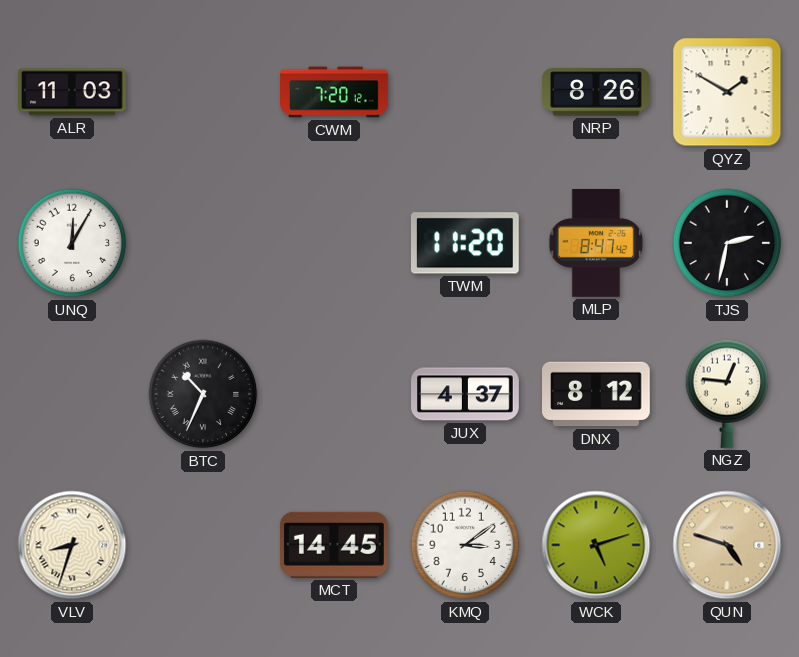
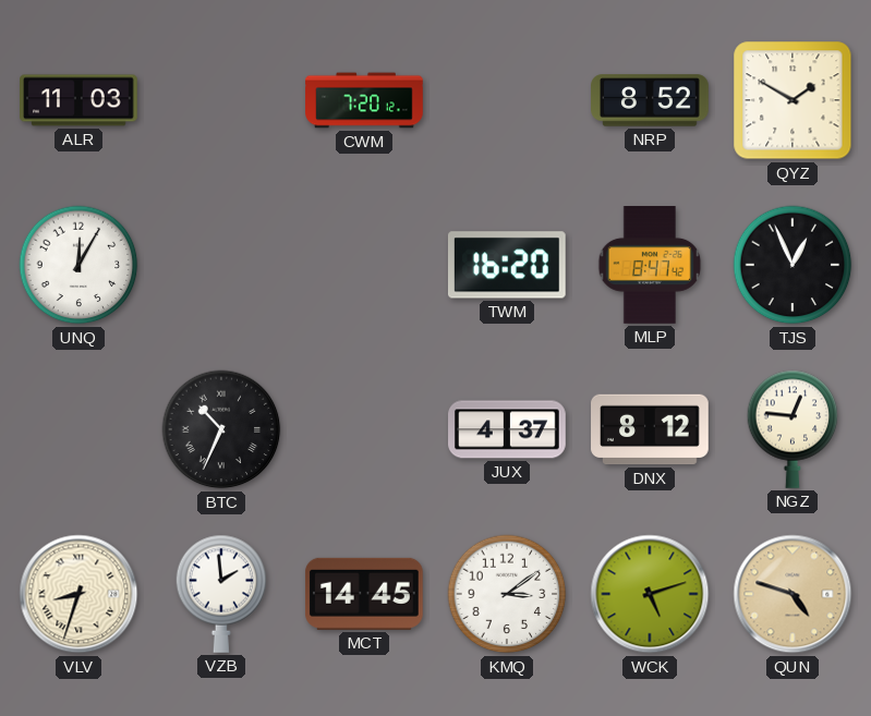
NRP: 8:26 -> 8:52 (650, 100)
TWM: 11:20 -> 16:20 (507, 265)
TJS: 2:32 -> 12:56 (793, 265)
VZB: none -> 1:59 (221, 594)
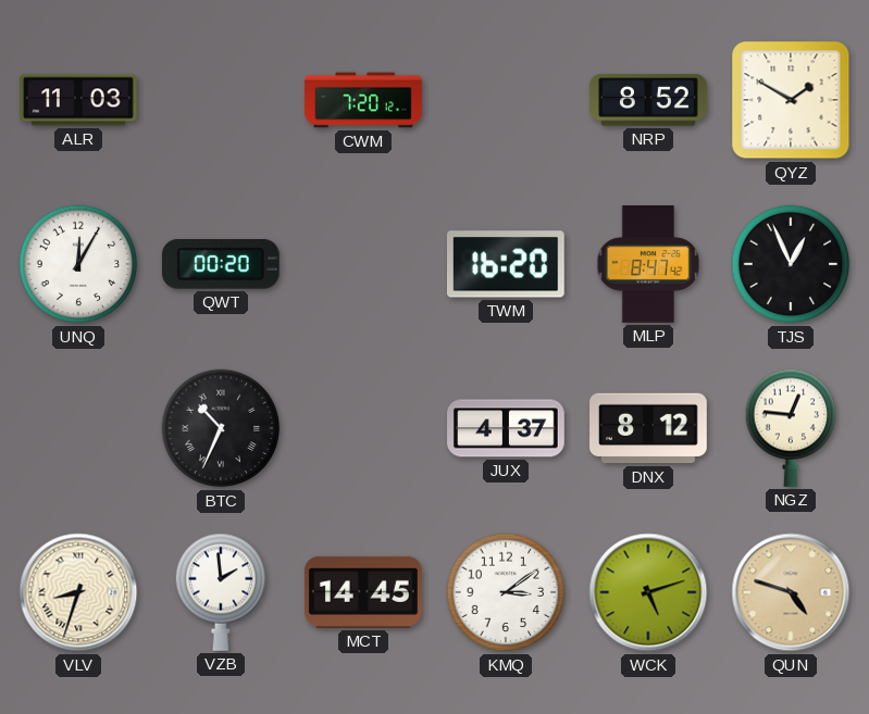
QWT: none -> 00:20 (221, 265)
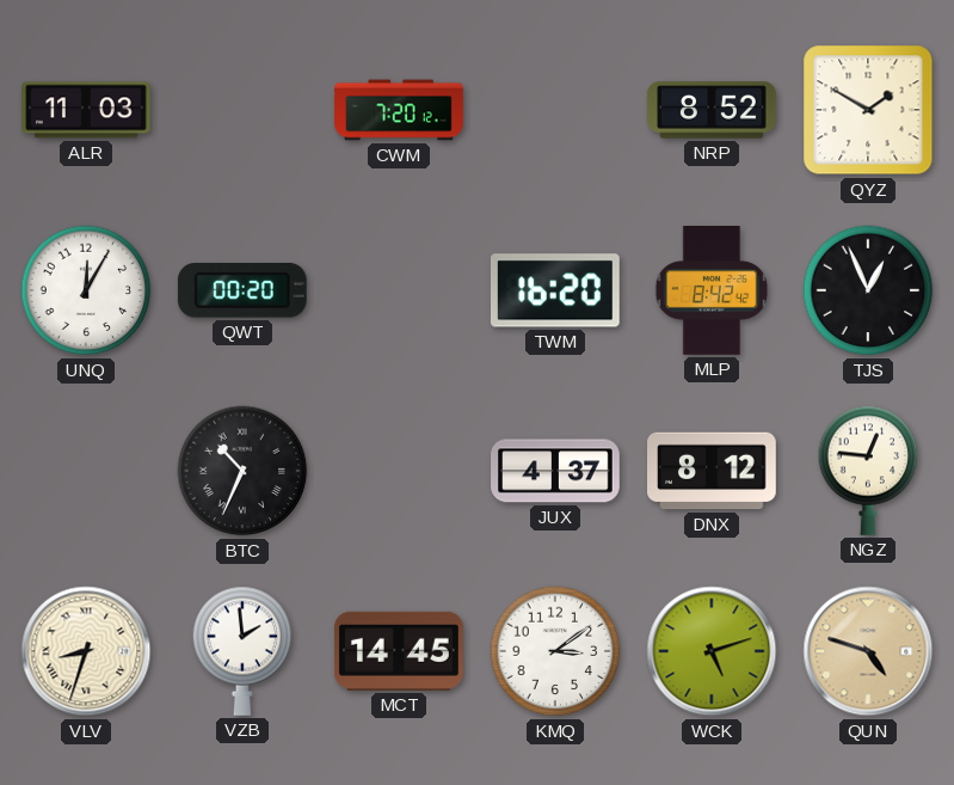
MLP: 8:47 -> 8:42 (712, 292)
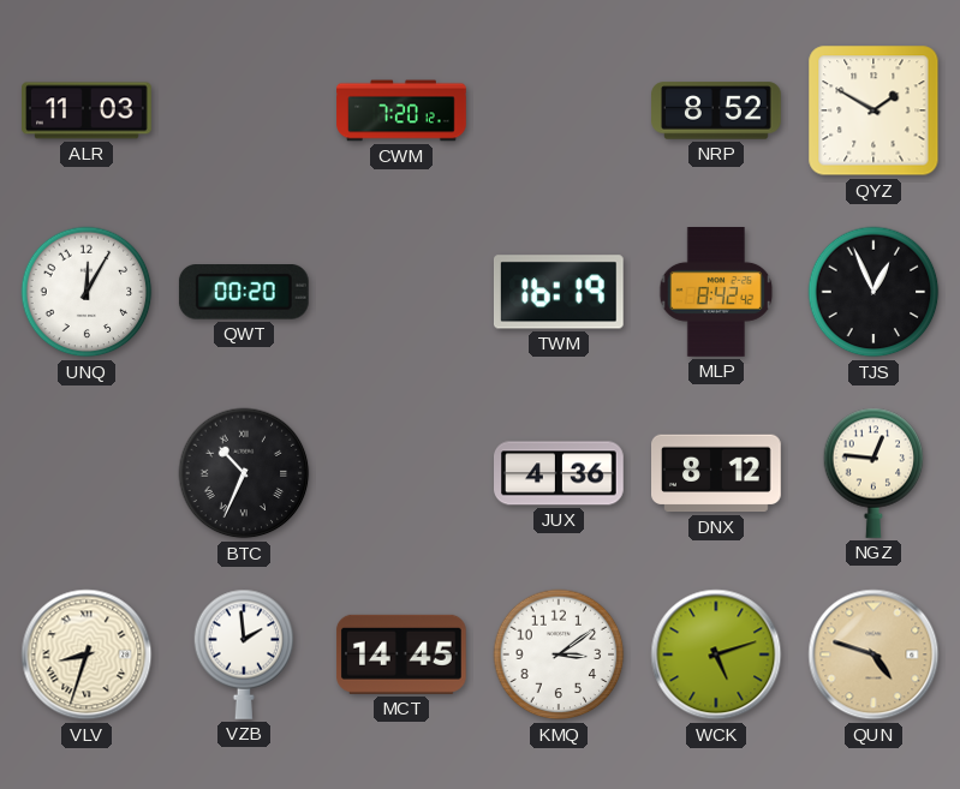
TWM: 16:20 -> 16:19 (559, 292)
JUX: 4:37 -> 4:36 (560, 473)
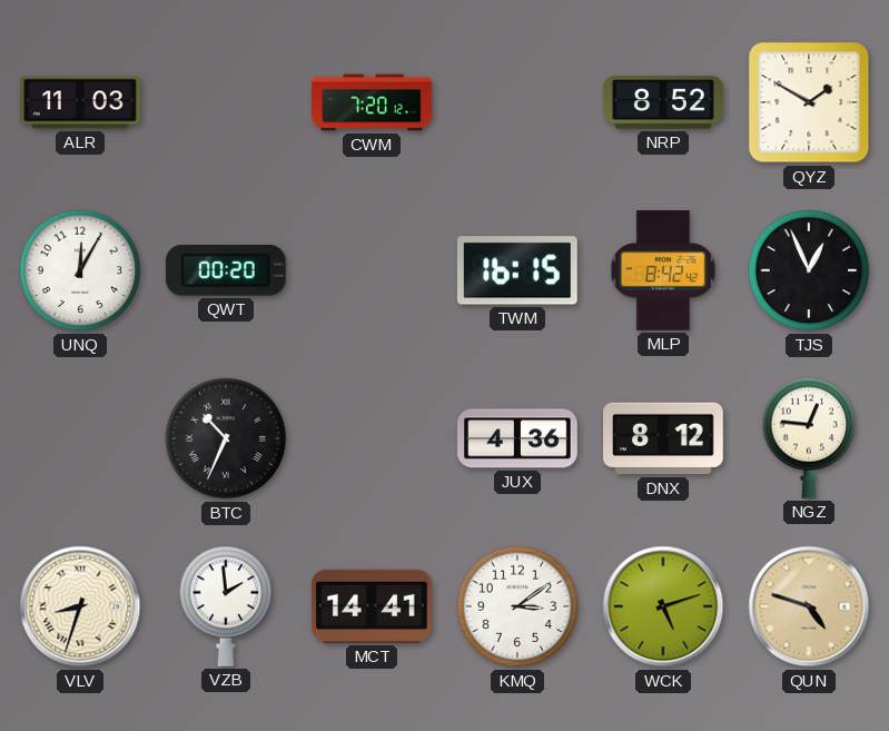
TWM: 16:19 -> 16:15 (517, 270)
MCT: 14:45 -> 14:41 (372, 606)
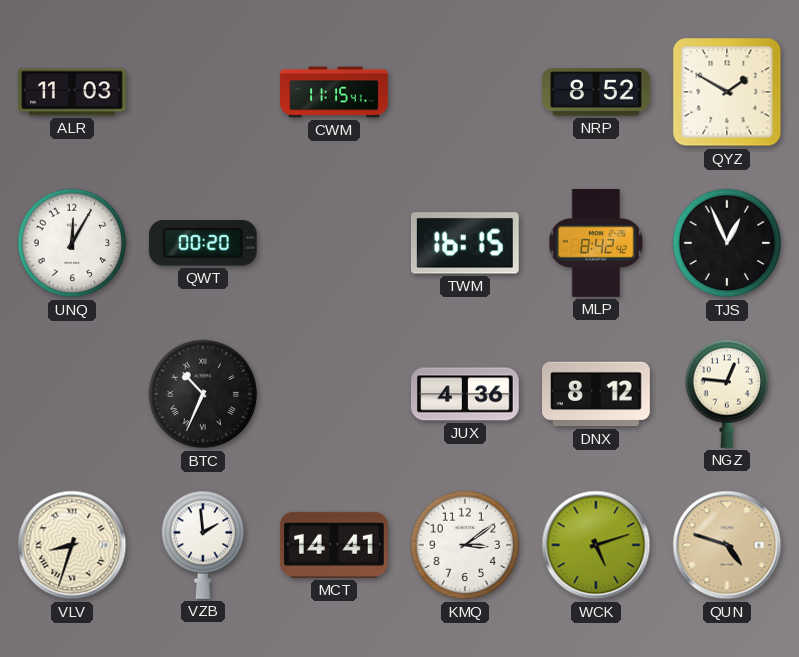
CWM: 7:20 -> 11:15 (334, 92)
